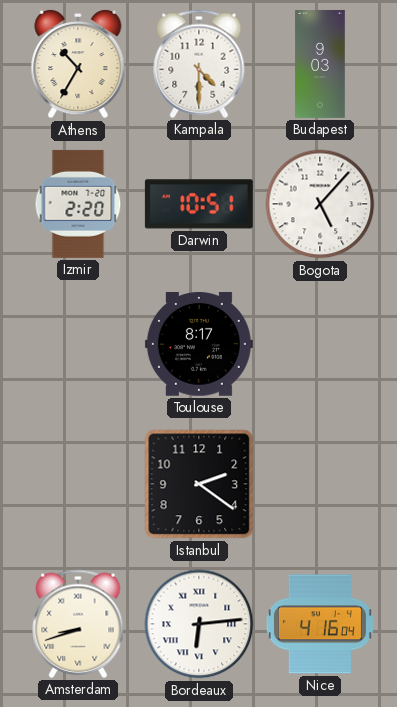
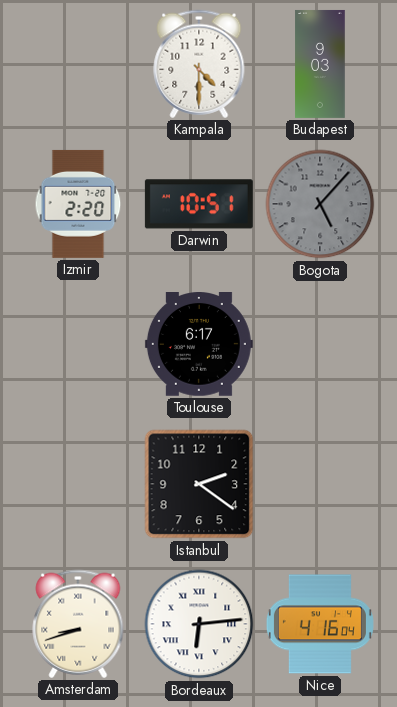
Athens: 10:35 -> none (78, 64)
Bogota dial: white -> grey (320, 204)
Toulouse: 8:17 -> 6:17 (199, 345)
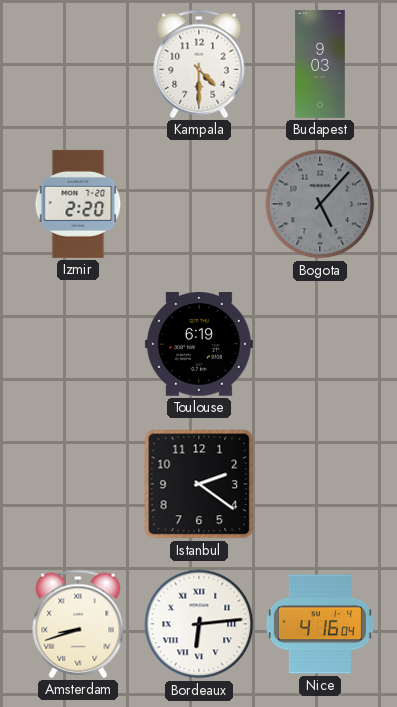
Darwin: 10:51 -> none (199, 204)
Toulouse: 6:17 -> 6:19 (199, 345)
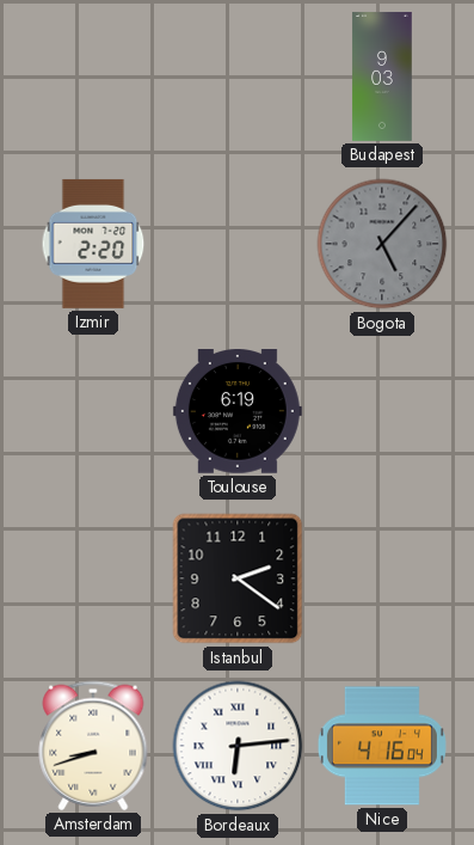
Kampala: 4:30 -> none (199, 64)
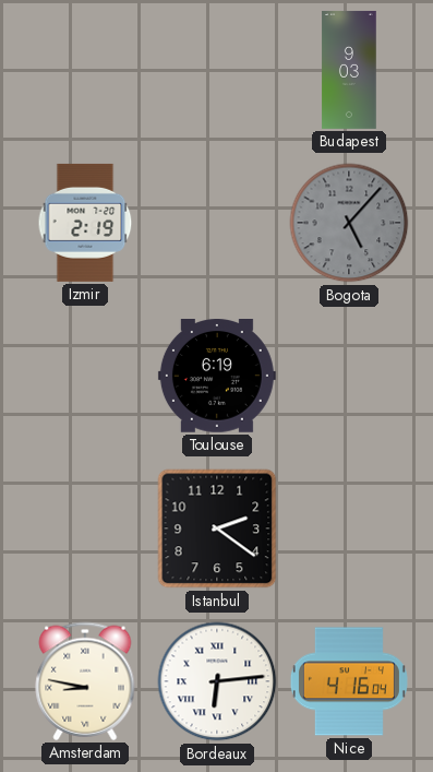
Izmir: 2:20 -> 2:19 (85, 223)
Amsterdam: 8:42 -> 8:47 (85, 681)
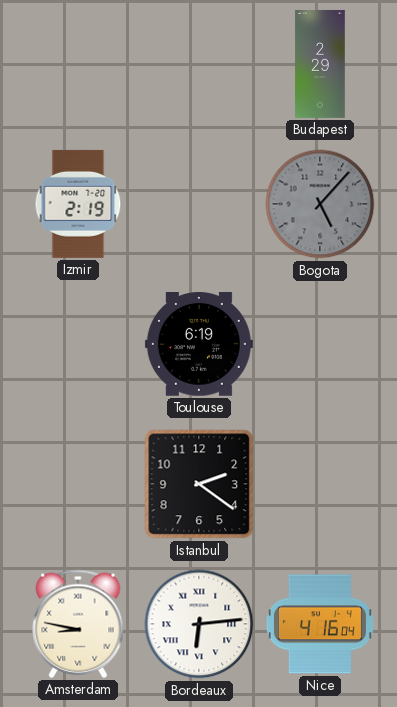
Budapest: 9:03 -> 2:29 (320, 64)
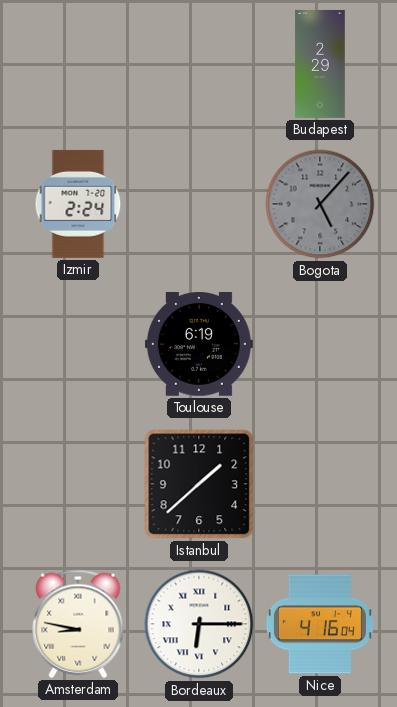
Izmir: 2:19 -> 2:24 (78, 204)
Istanbul: 2:21 -> 1:38 (199, 484)
Bordeaux: 6:14 -> 6:15 (199, 624)
